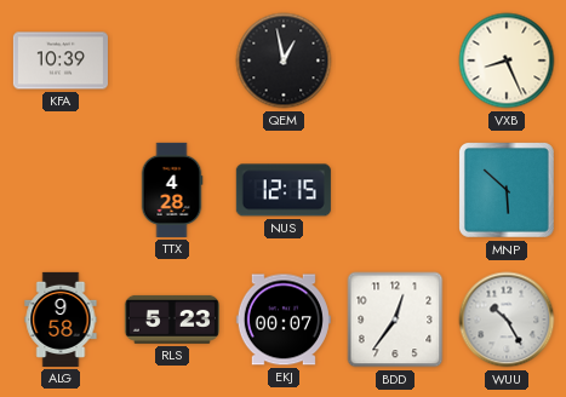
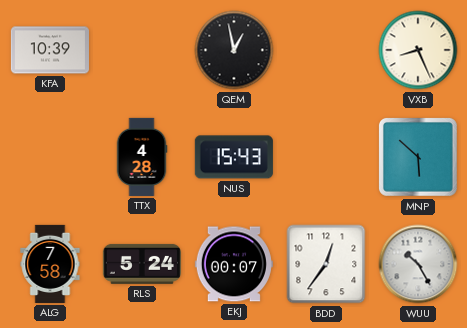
NUS: 12:15 -> 15:43 (234, 157)
ALG: 9:58 -> 7:58 (50, 264)
RLS: 5:23 -> 5:24 (142, 264)
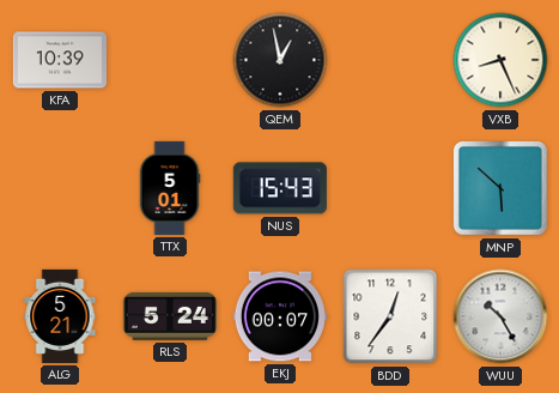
TTX: 4:28 -> 5:01 (170, 188)
ALG: 7:58 -> 5:21 (60, 316)
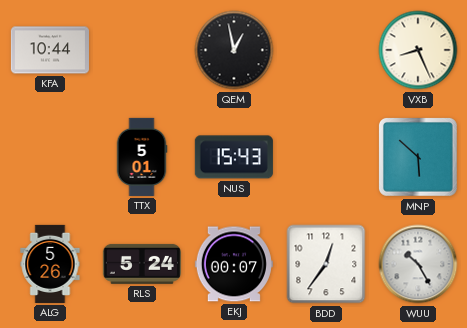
KFA: 10:39 -> 10:44 (50, 50)
ALG: 5:21 -> 5:26 (50, 264)
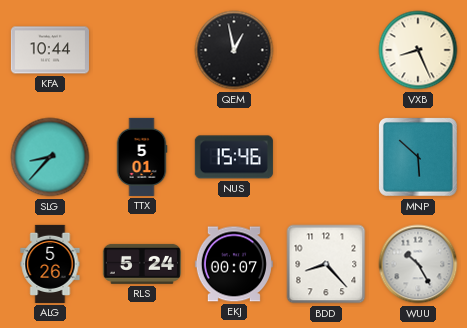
SLG: none -> 8:37 (50, 157)
NUS: 15:43 -> 15:46 (234, 157)
BDD: 12:36 -> 8:23 (326, 264)
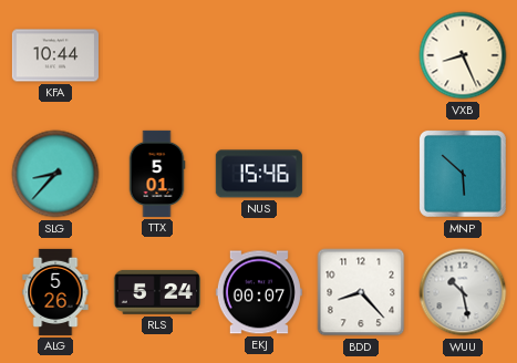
QEM: 12:58 -> none (234, 50)
WUU: 10:25 -> 10:28 (463, 292)
